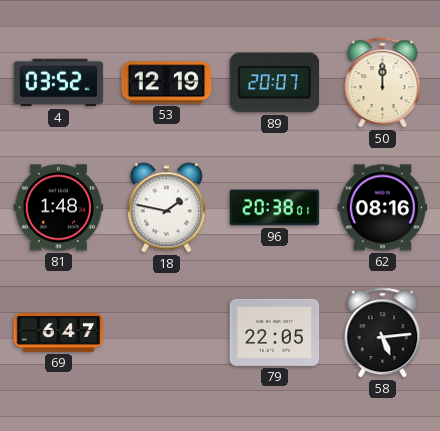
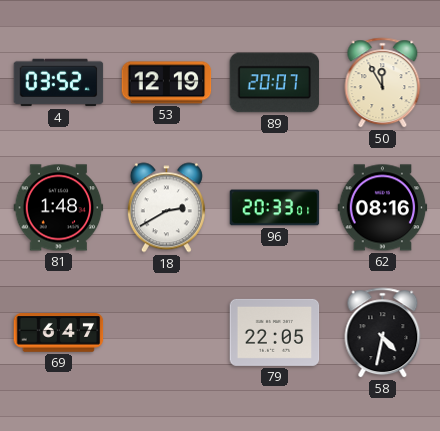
50: 12:00 -> 11:55 (383, 83)
18: 1:47 -> 2:40 (166, 208)
96: 20:38 -> 20:33 (275, 208)
58: 5:14 -> 4:32 (383, 333)
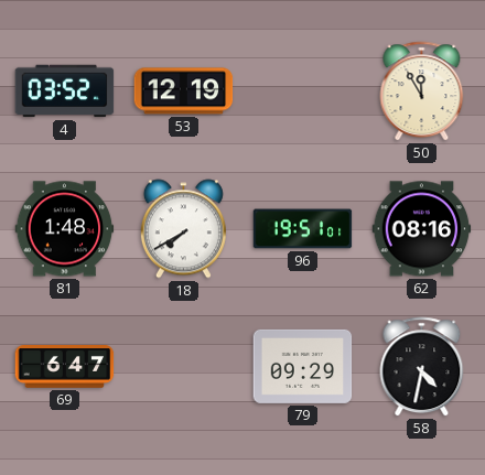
89: 20:07 -> none (275, 83)
18: 2:40 -> 7:40 (183, 229)
96: 20:33 -> 19:51 (303, 229)
79: 22:05 -> 09:29 (303, 366)
